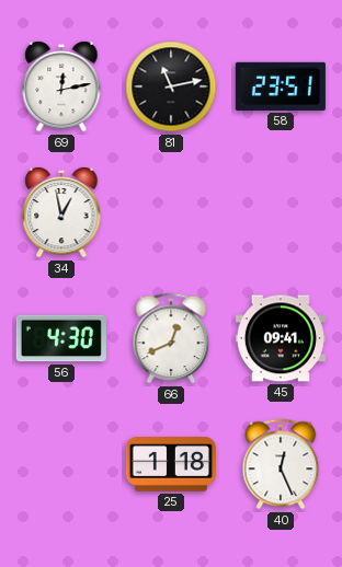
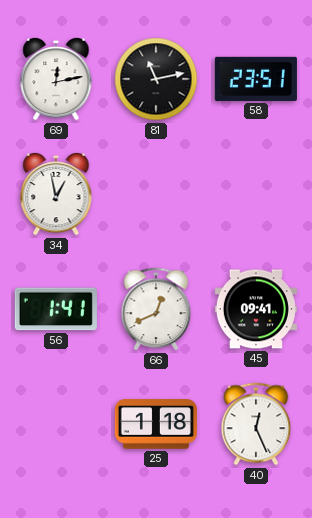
56: 4:30 -> 1:41 (56, 309)
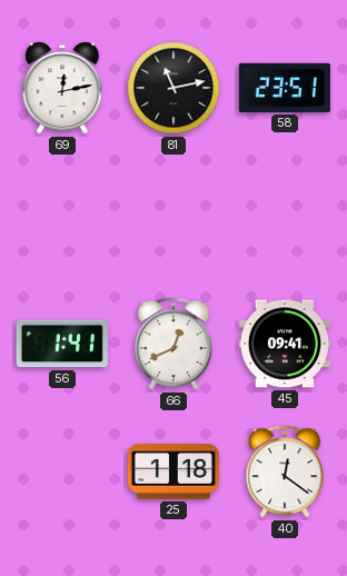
34: 12:58 -> none (56, 194)
40: 12:26 -> 12:21 (285, 471)
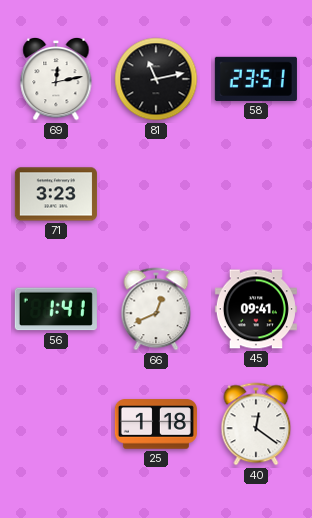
71: none -> 3:23 (56, 194)
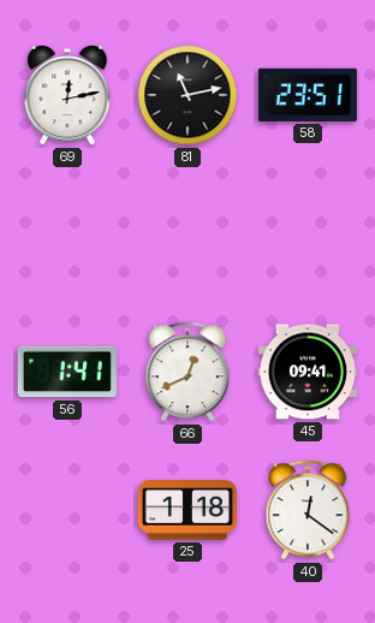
71: 3:23 -> none (56, 194)
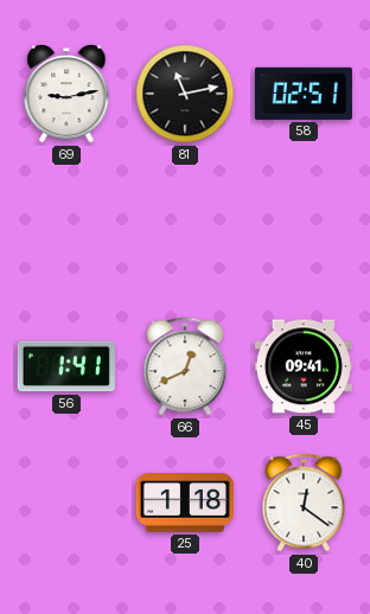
69: 12:13 -> 9:13 (66, 94)
58: 23:51 -> 02:51 (304, 94)
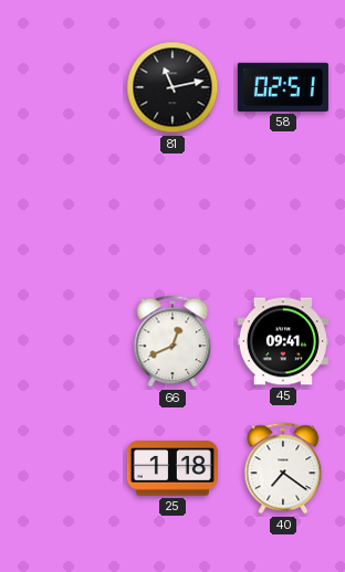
69: 9:13 -> none (66, 94)
56: 1:41 -> none (66, 366)
40: 12:21 -> 7:21 (283, 468)
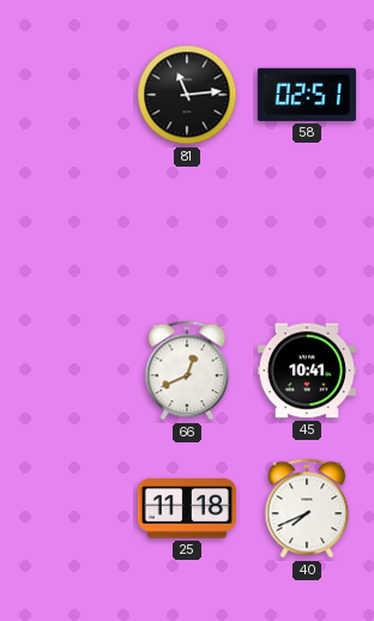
81: 11:13 -> 11:14 (187, 95)
45: 09:41 -> 10:41 (307, 370)
25: 1:18 -> 11:18 (187, 508)
40: 7:21 -> 7:41 (307, 508)
